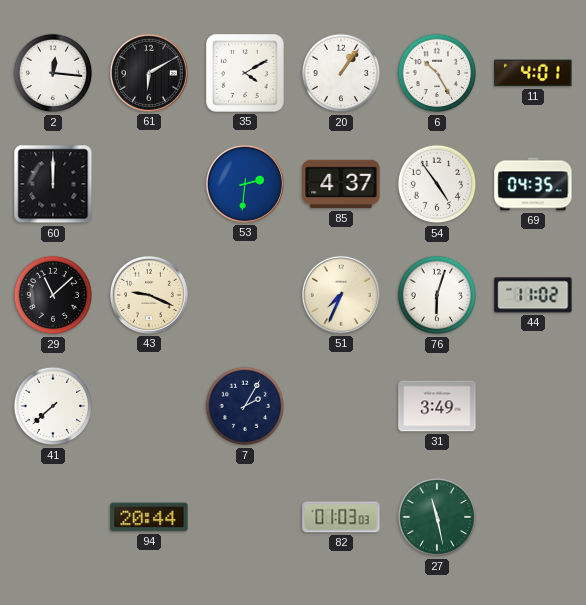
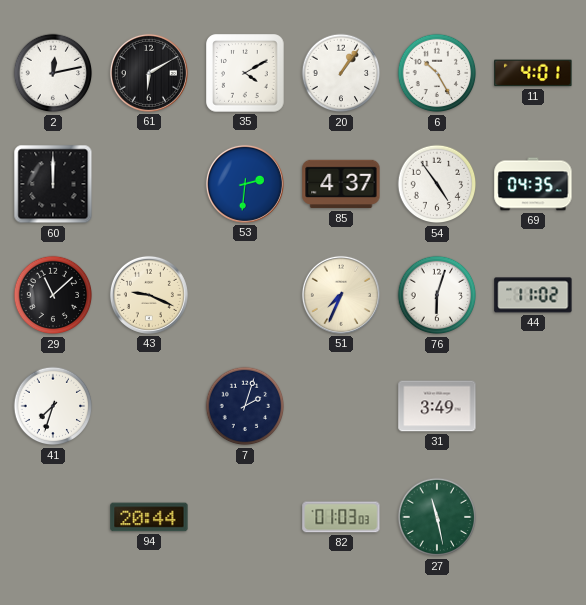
2: 12:16 -> 12:13 (53, 73)
41: 7:38 -> 7:33 (53, 406)
7: 2:05 -> 2:03 (245, 406)
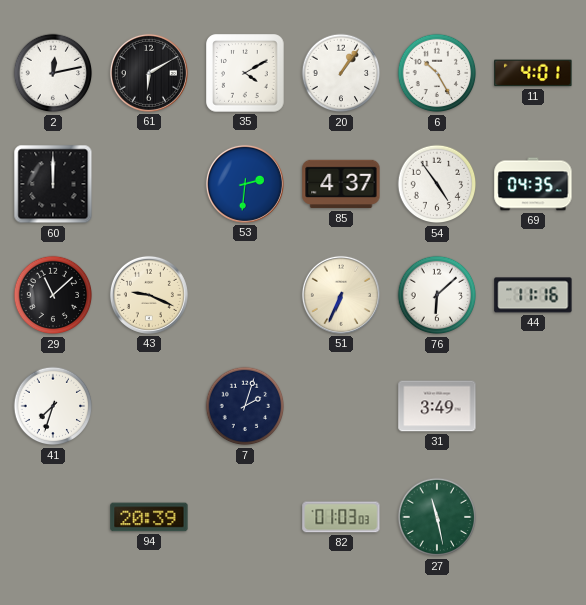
51: 7:34 -> 6:34 (341, 295)
76: 6:03 -> 6:08 (437, 295)
44: 11:02 -> 11:16 (533, 295)
94: 20:44 -> 20:39 (149, 517)
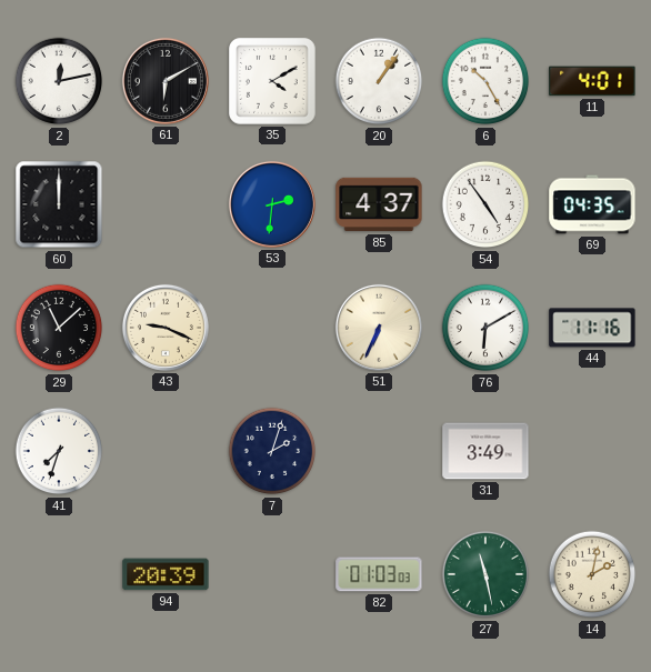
76: 6:08 -> 6:10 (485, 328)
14: none -> 2:02 (592, 574)
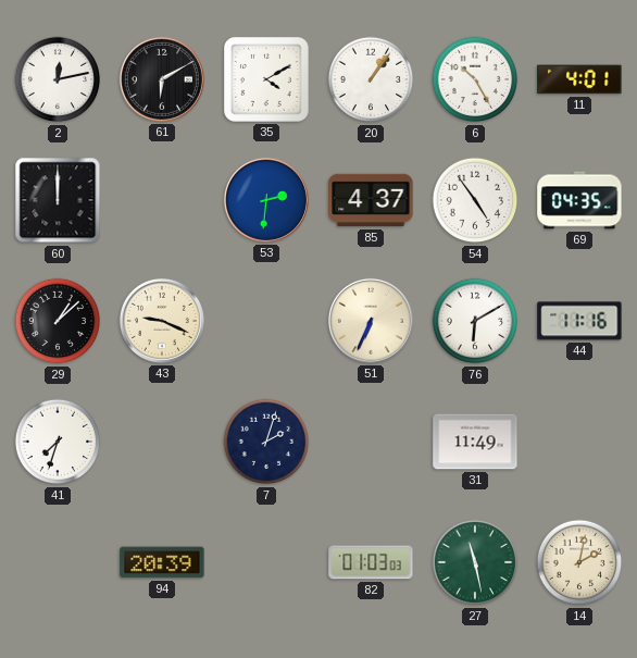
29: 11:08 -> 1:08 (58, 321)
31: 3:49 -> 11:49 (475, 442)
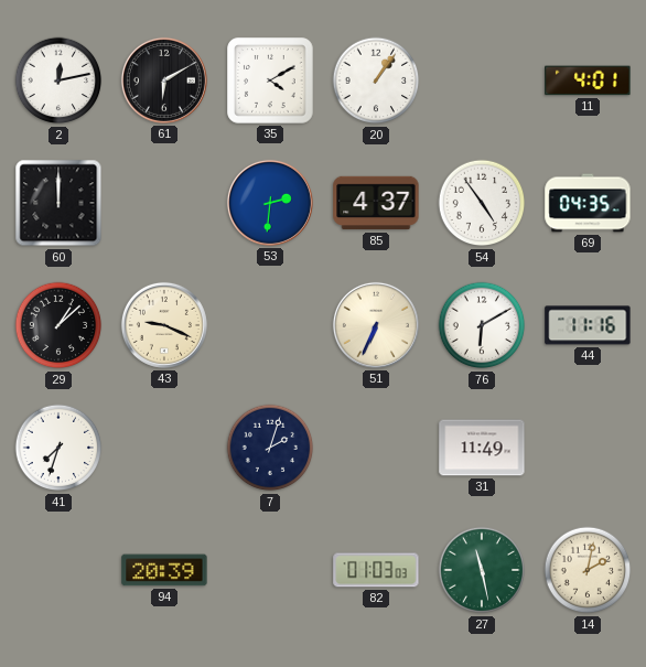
6: 10:25 -> none (475, 79)
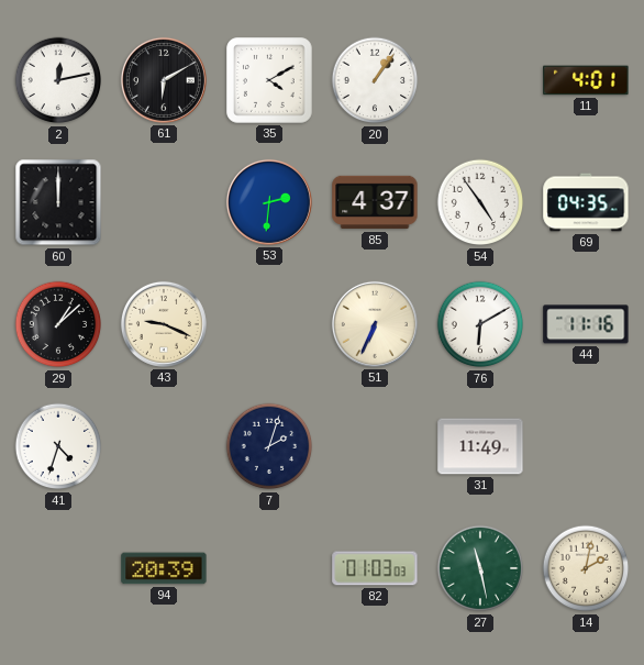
41: 7:33 -> 4:33 (58, 446)
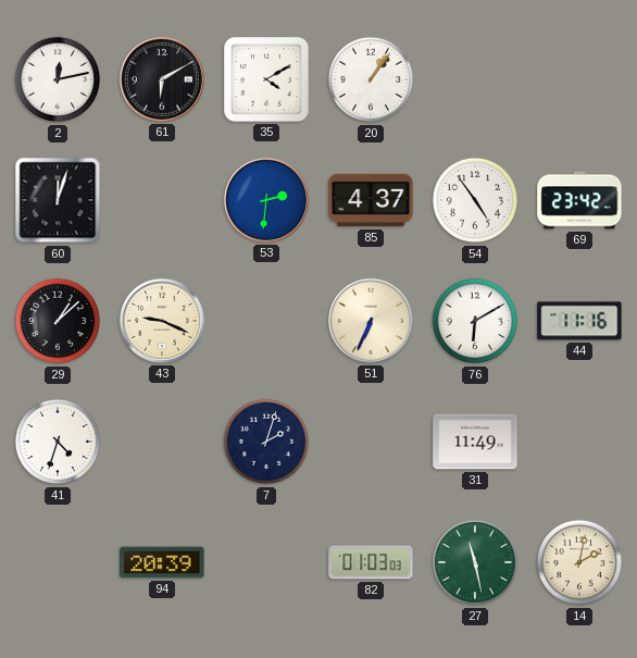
11: 4:01 -> none (586, 80)
60: 12:00 -> 12:03 (58, 200)
69: 04:35 -> 23:42 (579, 200)
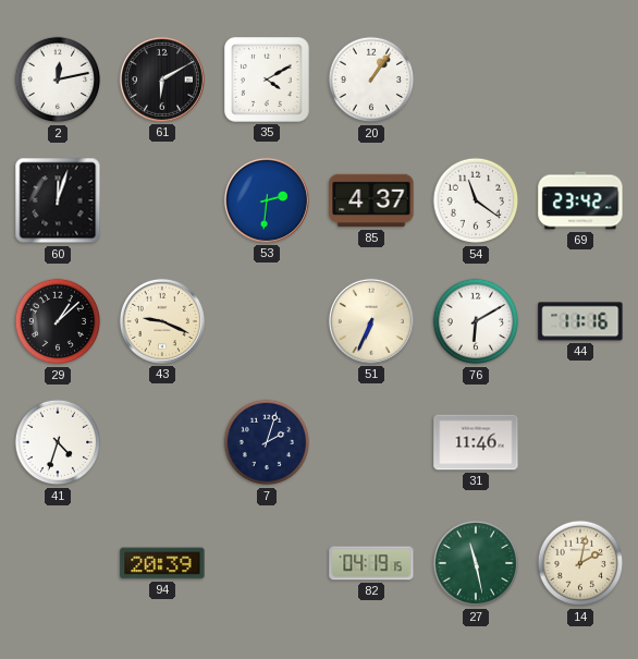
54: 4:54 -> 11:21 (476, 200)
31: 11:49 -> 11:46 (476, 442)
82: 01:03 -> 04:19 (371, 563)
